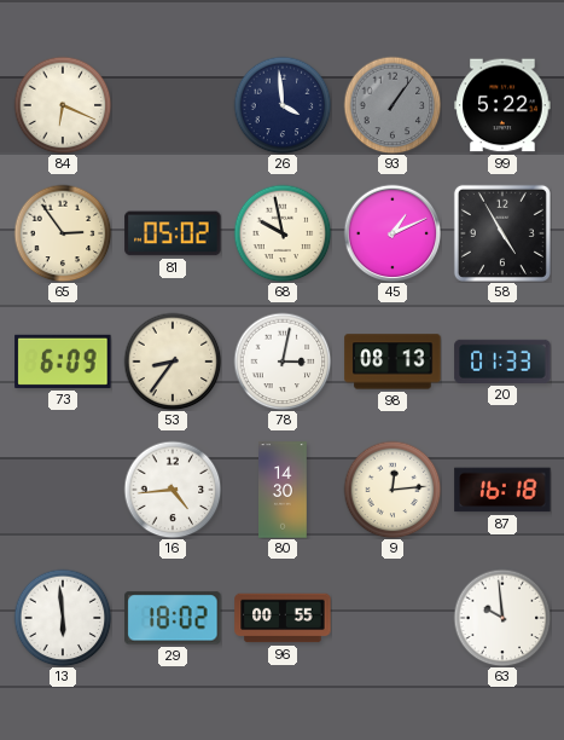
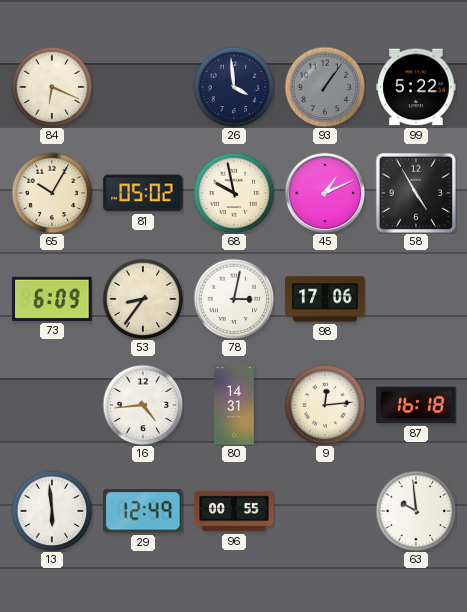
65: 2:54 -> 10:05 (52, 193)
98: 08:13 -> 17:06 (325, 299)
20: 01:33 -> none (502, 362)
80: 14:30 -> 14:31 (234, 405)
29: 18:02 -> 12:49 (143, 511)
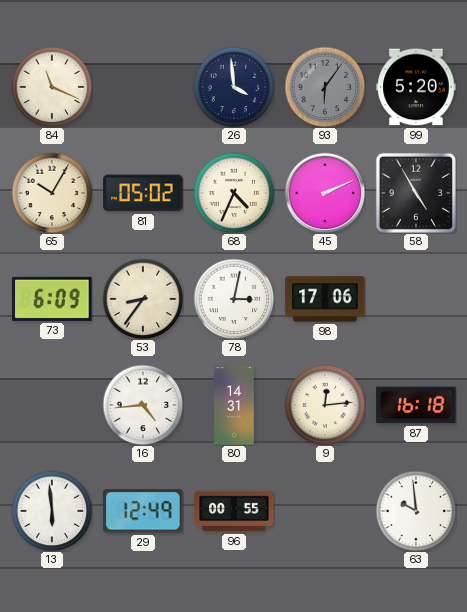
84: 6:19 -> 11:19 (52, 87)
93: 1:06 -> 6:06 (325, 87)
99: 5:22 -> 5:20 (416, 87)
68: 9:58 -> 4:34 (234, 193)
45: 1:11 -> 2:11 (325, 193)
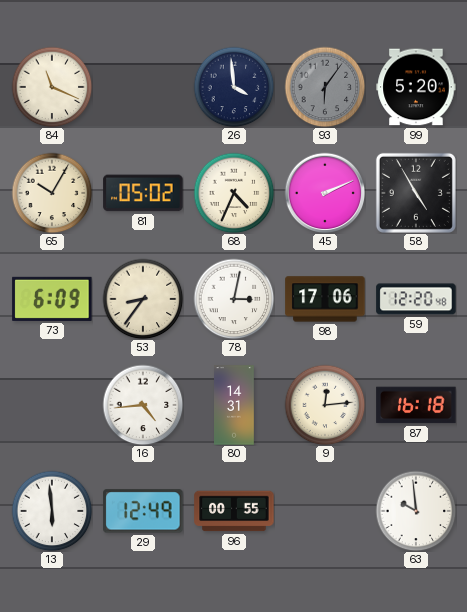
59: none -> 12:20 (416, 299)
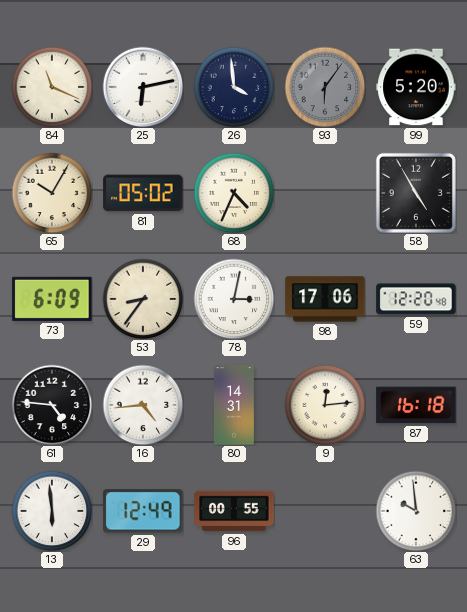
25: none -> 6:13 (143, 87)
45: 2:11 -> none (325, 193)
61: none -> 4:46 (52, 405)
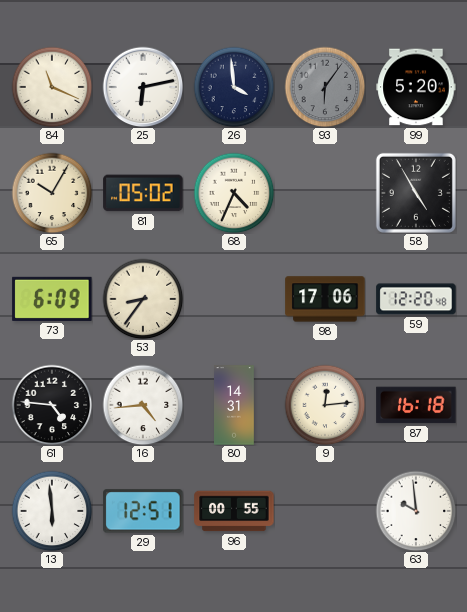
78: 3:02 -> none (234, 299)
29: 12:49 -> 12:51 (143, 511)
